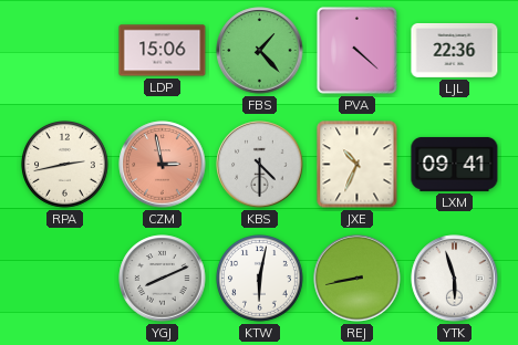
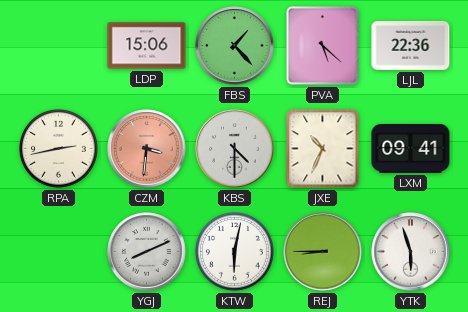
PVA: 4:22 -> 5:22 (322, 45)
CZM: 2:58 -> 3:31 (147, 149)
REJ: 8:43 -> 8:45 (323, 252)
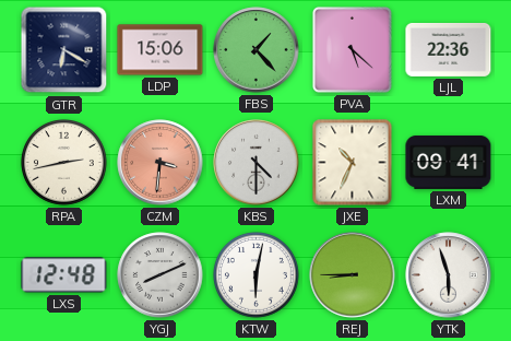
GTR: none -> 6:20 (64, 50)
LXS: none -> 12:48 (64, 275)
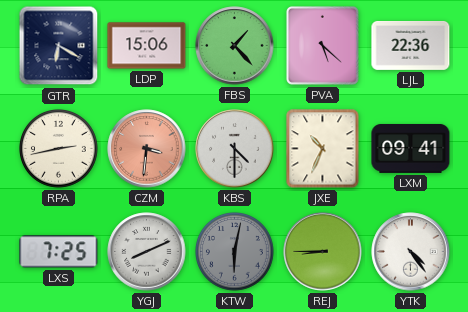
LXS: 12:48 -> 7:25 (59, 252)
KTW dial: white -> grey (235, 252)
YTK: 5:57 -> 4:24 (411, 252)
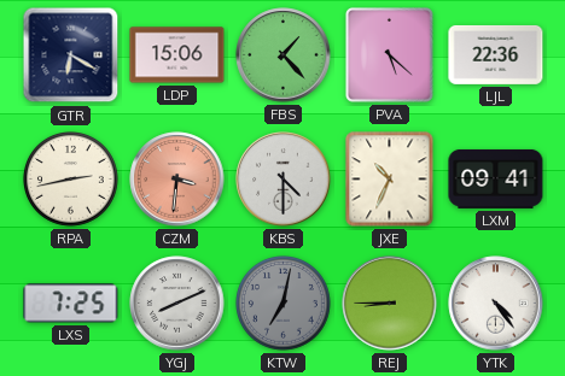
KTW: 6:02 -> 7:02 (284, 304)
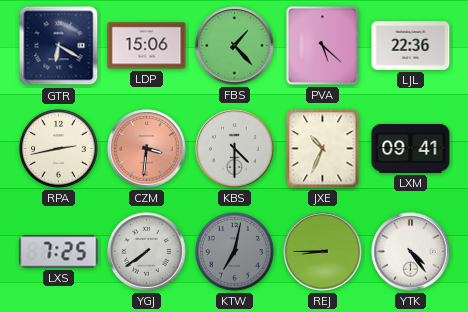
YGJ: 8:11 -> 7:39 (147, 252)
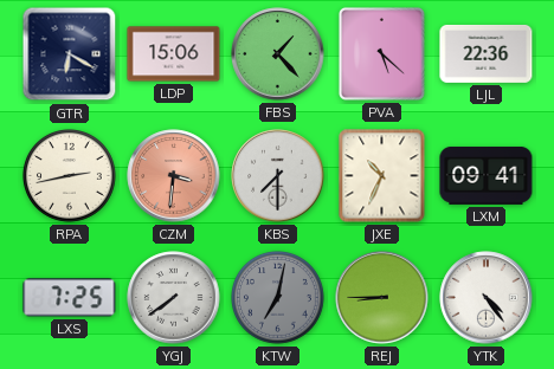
KBS: 4:30 -> 7:30 (278, 176)
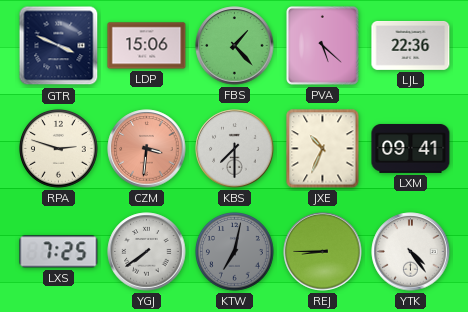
GTR: 6:20 -> 3:49 (59, 46)
RPA: 2:43 -> 2:48 (59, 149)
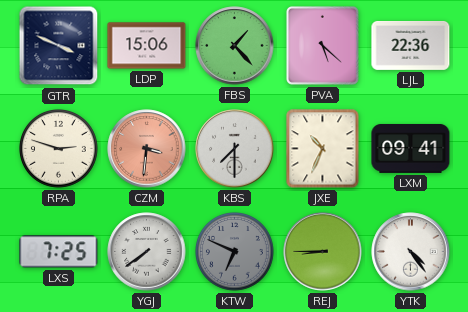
KTW: 7:02 -> 6:49 (235, 252)
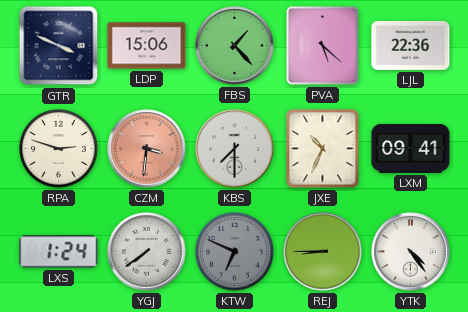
LXS: 7:25 -> 1:24 (59, 252)
